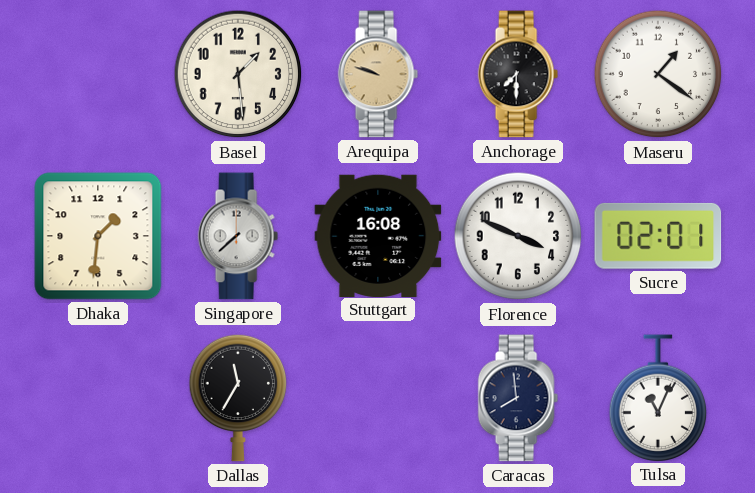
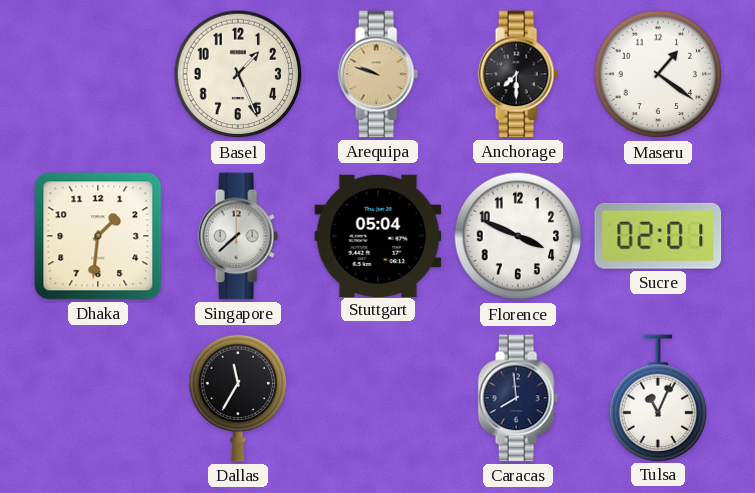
Basel: 1:29 -> 1:26 (238, 74)
Stuttgart: 16:08 -> 05:04 (378, 235)
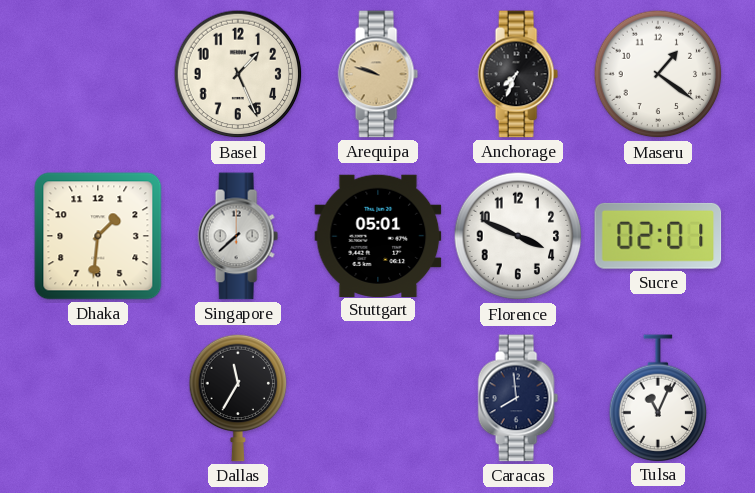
Anchorage: 7:30 -> 7:34 (518, 74)
Stuttgart: 05:04 -> 05:01 (378, 235)
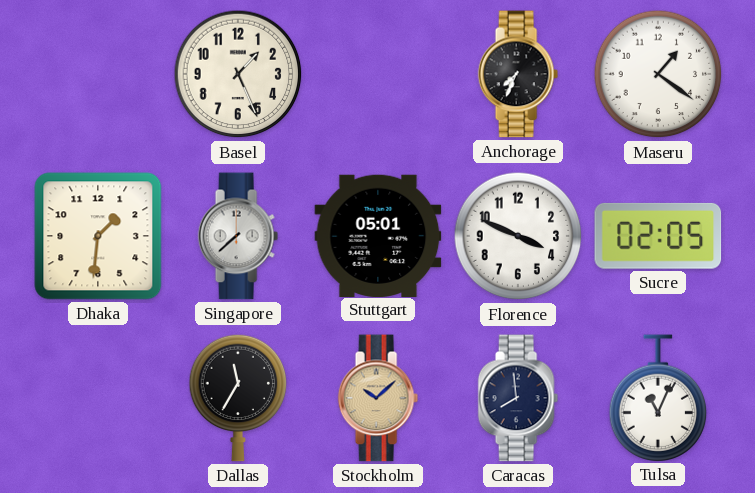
Arequipa: 9:48 -> none (378, 74)
Sucre: 02:01 -> 02:05 (658, 236)
Stockholm: none -> 10:08 (378, 398)
